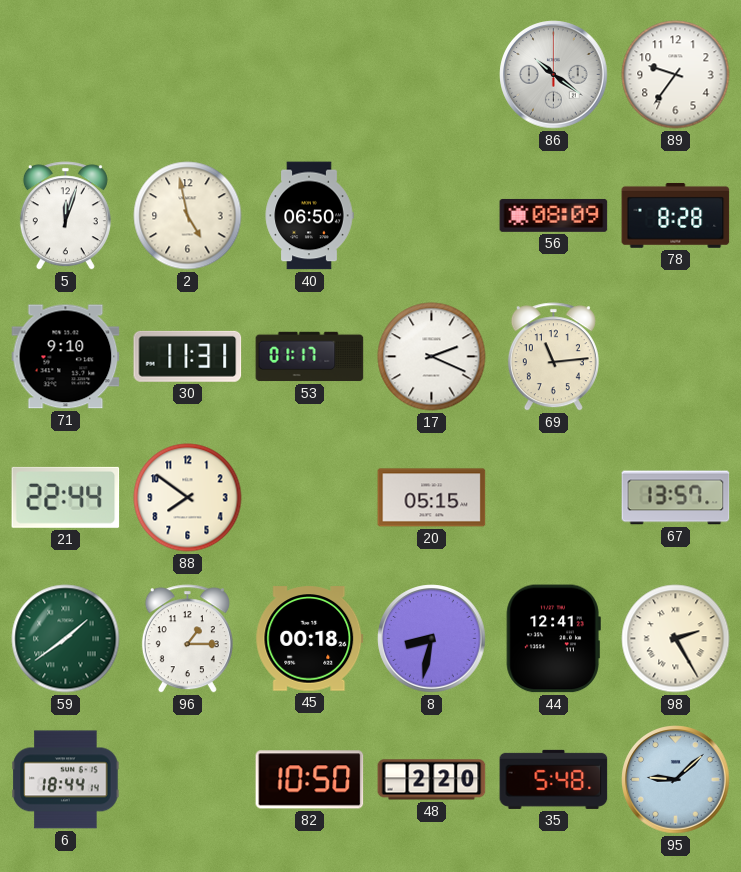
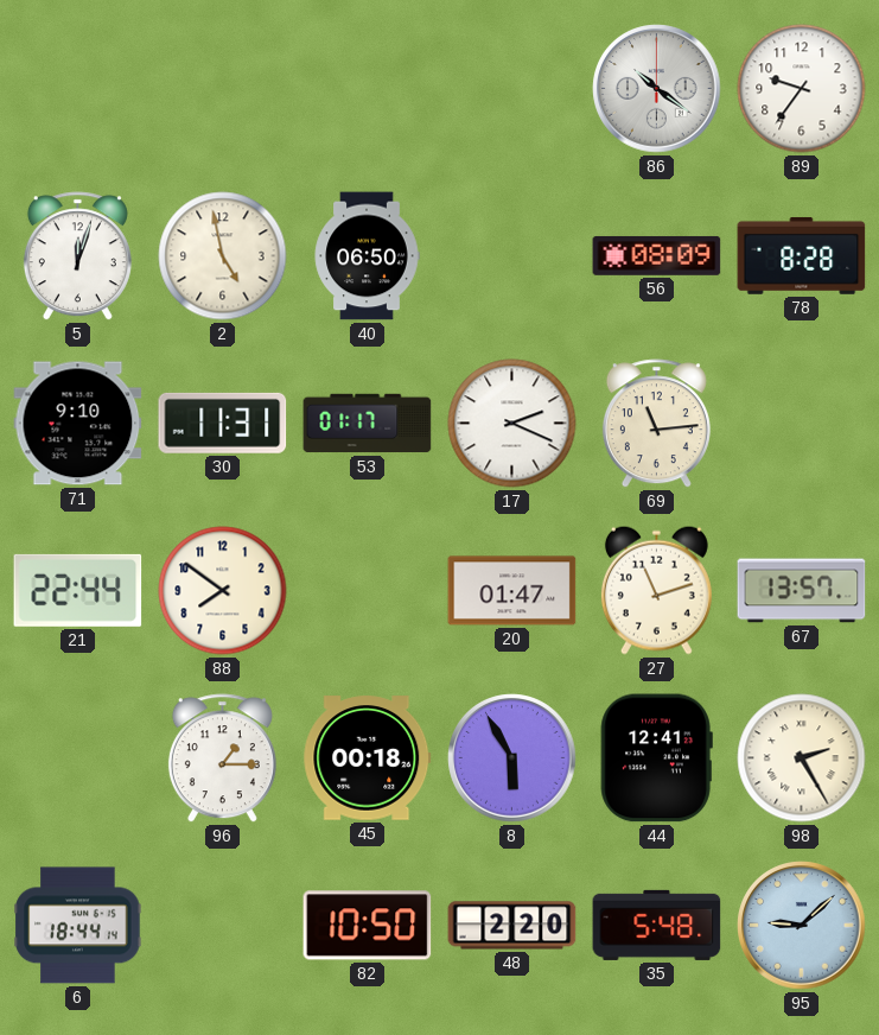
20: 05:15 -> 01:47 (512, 591)
27: none -> 11:12 (656, 590)
59: 1:39 -> none (66, 639)
8: 8:32 -> 5:55 (512, 758)
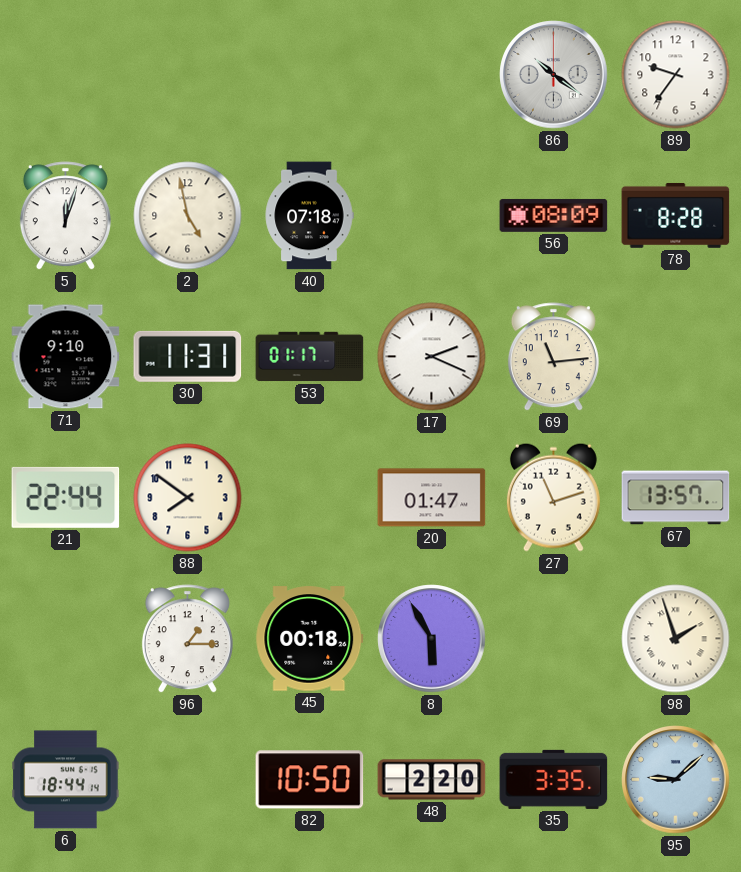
40: 06:50 -> 07:18 (309, 216)
44: 12:41 -> none (656, 758)
98: 2:25 -> 1:57 (676, 639)
35: 5:48 -> 3:35 (554, 779)
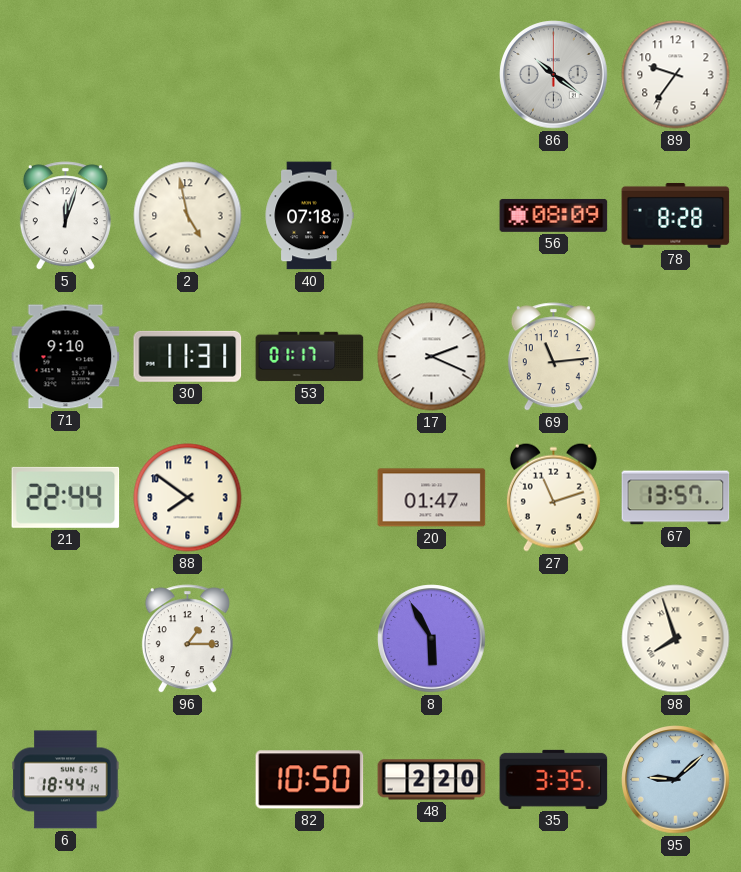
45: 00:18 -> none (310, 639)
98: 1:57 -> 7:57 (676, 639)
